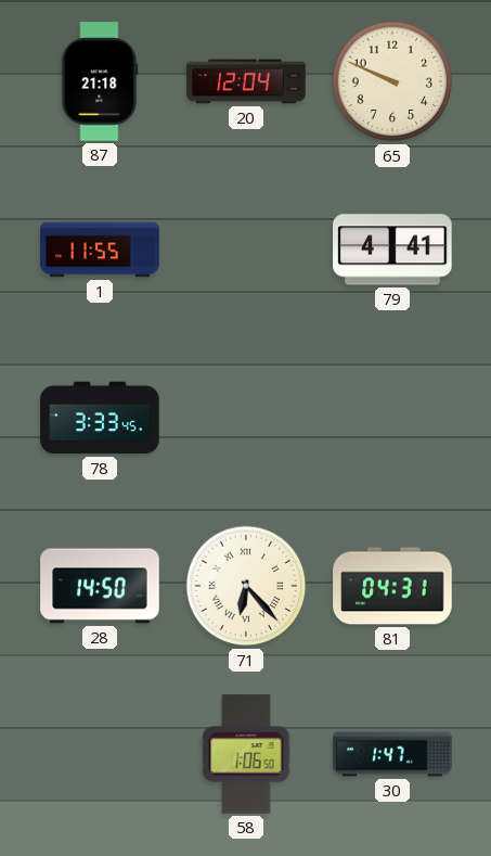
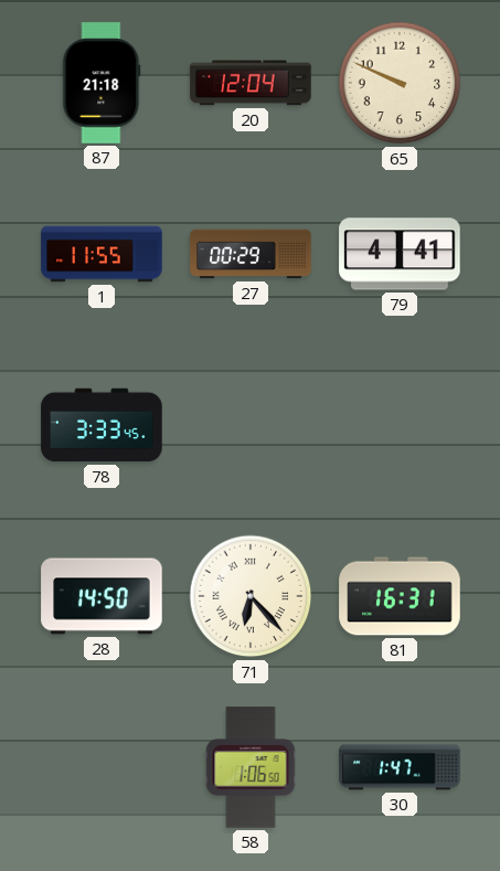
27: none -> 00:29 (251, 254)
81: 04:31 -> 16:31 (400, 596)
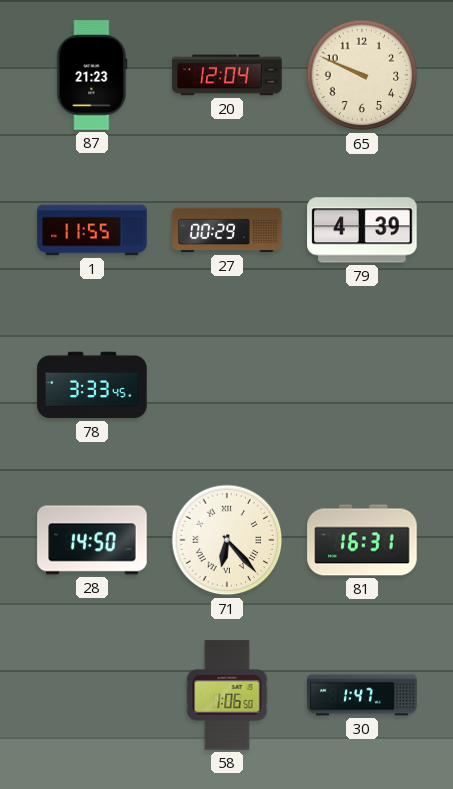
87: 21:18 -> 21:23 (92, 75)
79: 4:41 -> 4:39 (362, 230)
